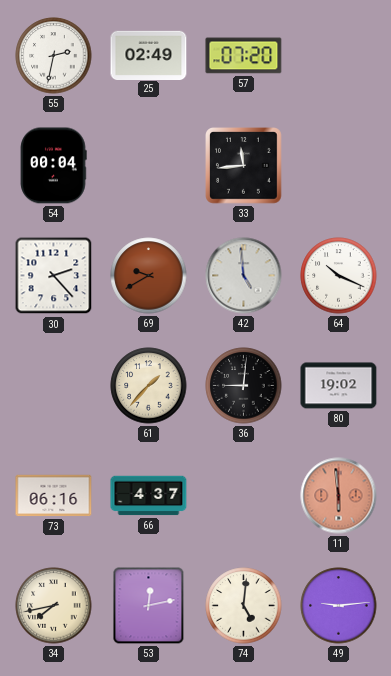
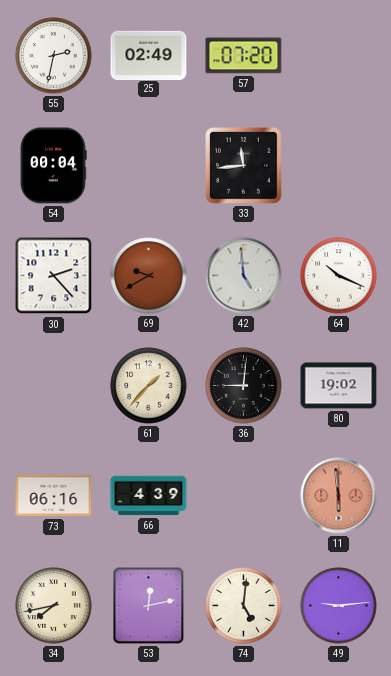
66: 4:37 -> 4:39 (149, 496)
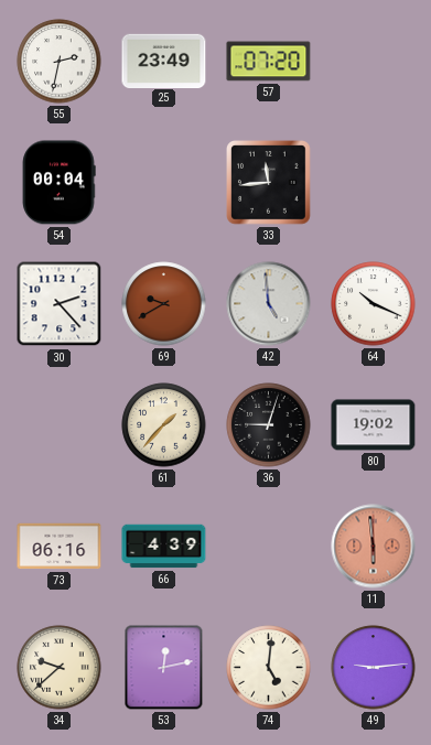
25: 02:49 -> 23:49 (164, 61)
36: 9:01 -> 9:03 (269, 425)
34: 7:43 -> 9:38 (60, 668)
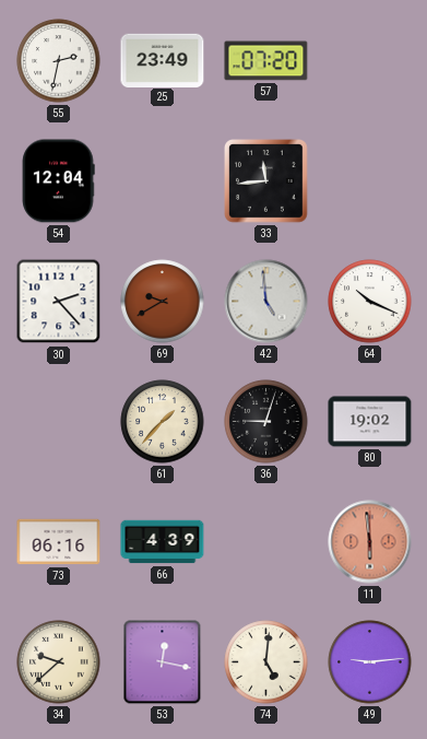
54: 00:04 -> 12:04 (58, 181)
53: 12:13 -> 12:17 (163, 662)
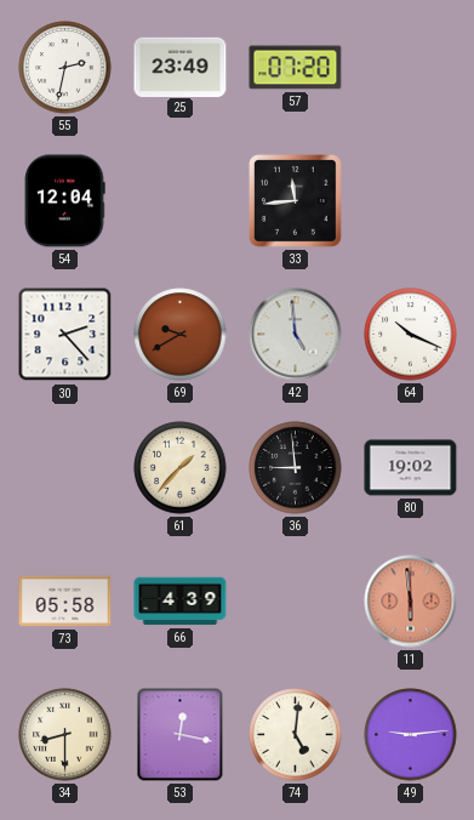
36: 9:03 -> 8:59 (296, 468)
73: 06:16 -> 05:58 (65, 602)
34: 9:38 -> 8:30 (65, 735)
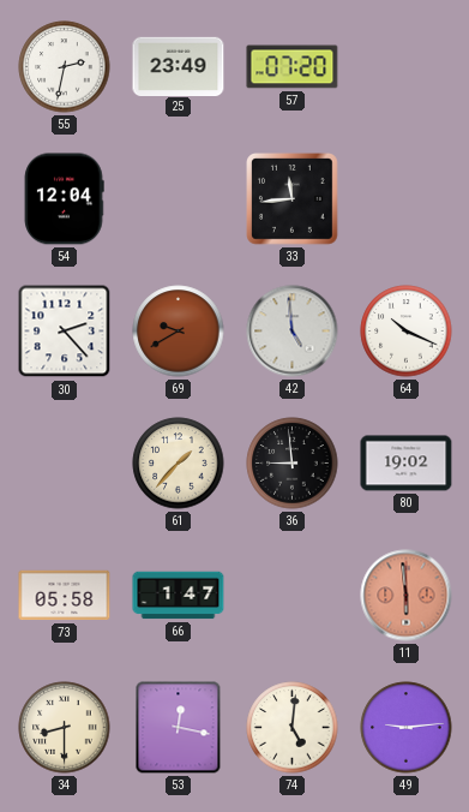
66: 4:39 -> 1:47 (179, 596)
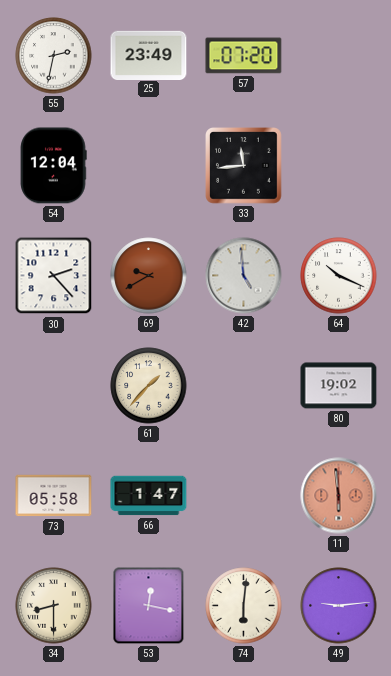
36: 8:59 -> none (293, 464)
74: 5:01 -> 6:01 (244, 606)
